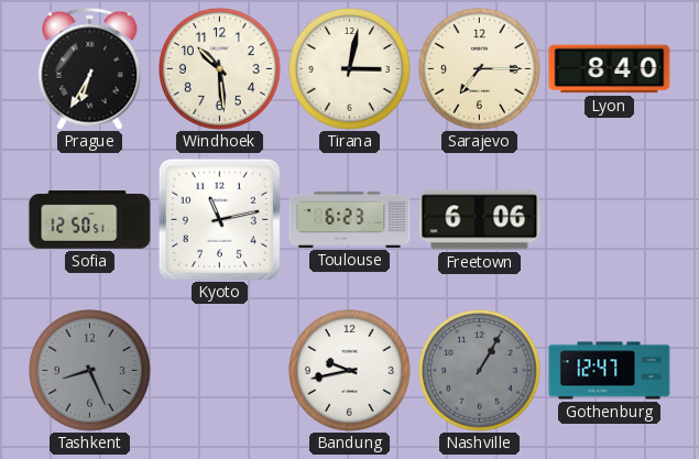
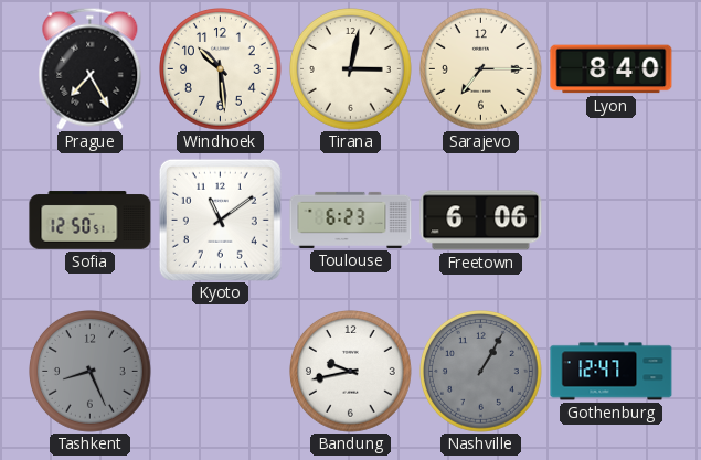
Prague: 6:35 -> 7:25 (91, 68)
Kyoto: 11:13 -> 11:09 (220, 220)
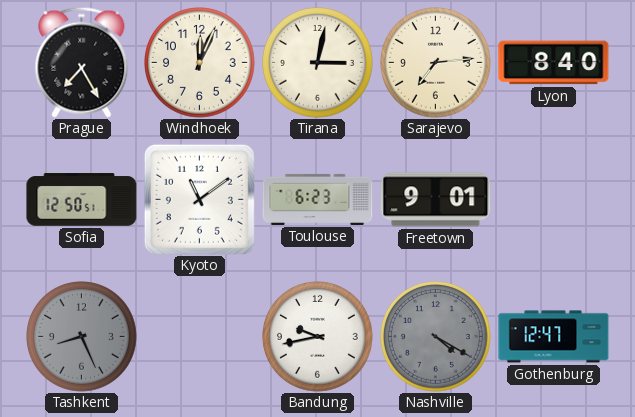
Windhoek: 10:29 -> 12:04 (200, 63)
Sarajevo: 7:15 -> 7:14 (436, 63)
Freetown: 6:06 -> 9:01 (436, 200)
Nashville: 1:05 -> 4:20 (436, 337)
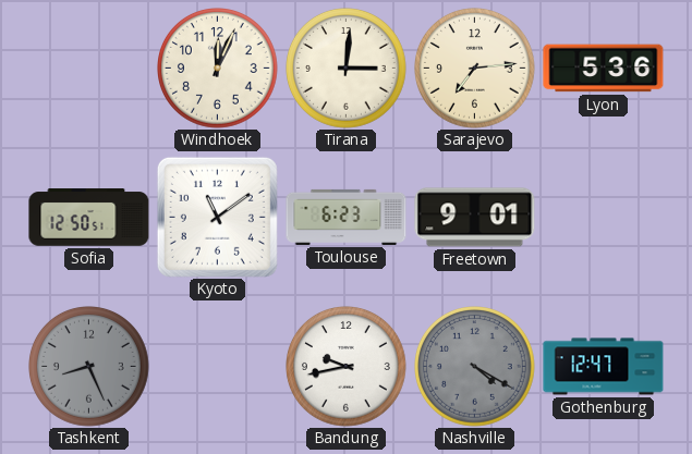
Prague: 7:25 -> none (82, 62)
Tirana: 3:02 -> 3:01 (347, 69)
Lyon: 8:40 -> 5:36 (604, 69)
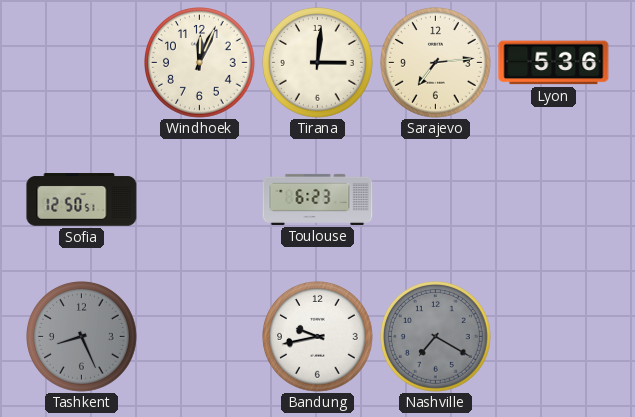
Kyoto: 11:09 -> none (217, 217)
Freetown: 9:01 -> none (475, 218)
Nashville: 4:20 -> 7:20 (436, 337)
Gothenburg: 12:47 -> none (604, 367)
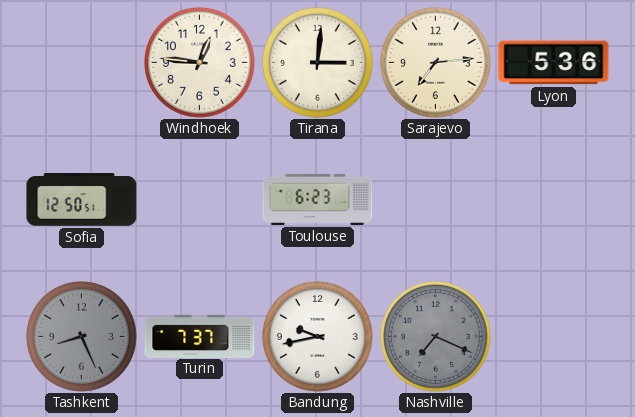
Windhoek: 12:04 -> 12:46 (200, 63)
Turin: none -> 7:37 (200, 336)
Nashville: 7:20 -> 7:19 (436, 337)
